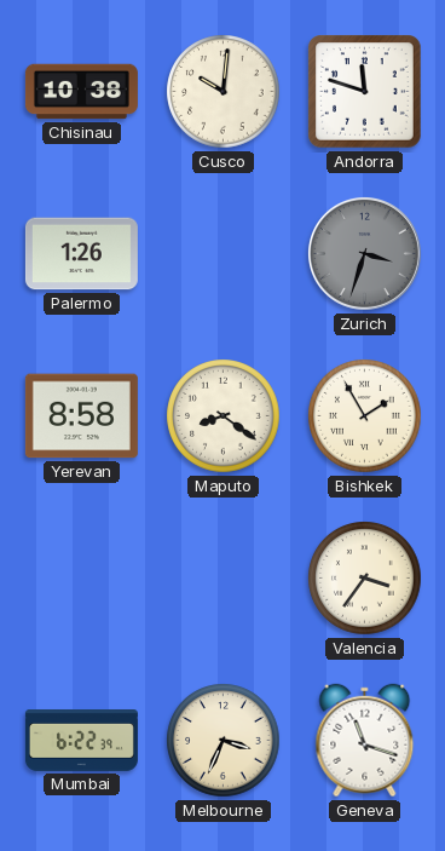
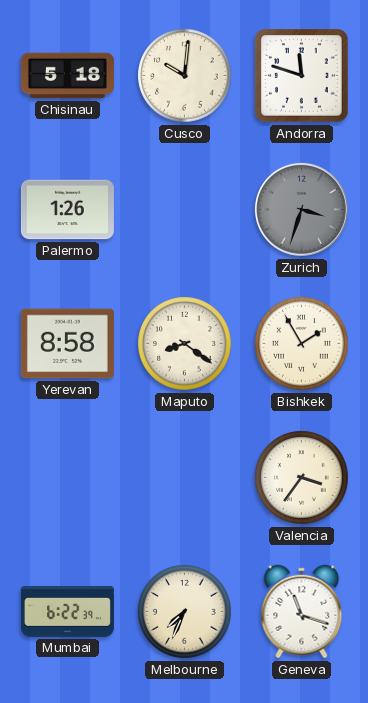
Chisinau: 10:38 -> 5:18 (67, 76)
Melbourne: 3:34 -> 7:34 (185, 612)
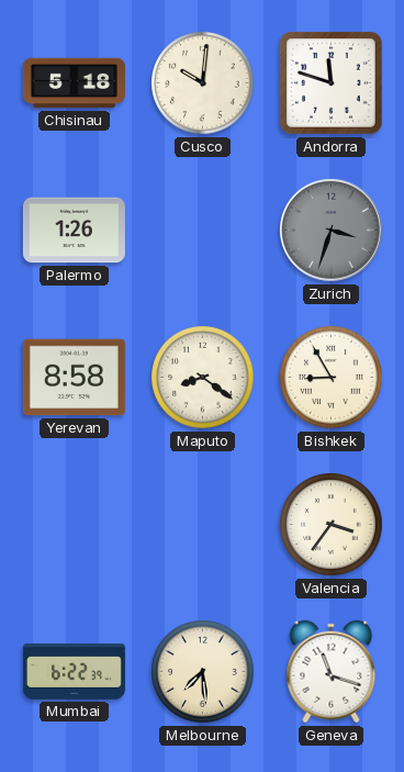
Bishkek: 1:55 -> 8:55 (332, 378)
Melbourne: 7:34 -> 7:29 (203, 672)
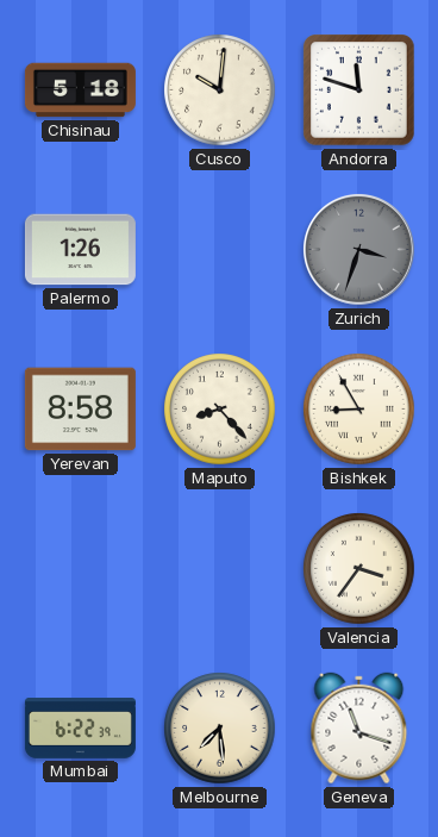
Maputo: 8:21 -> 8:23 (220, 410)
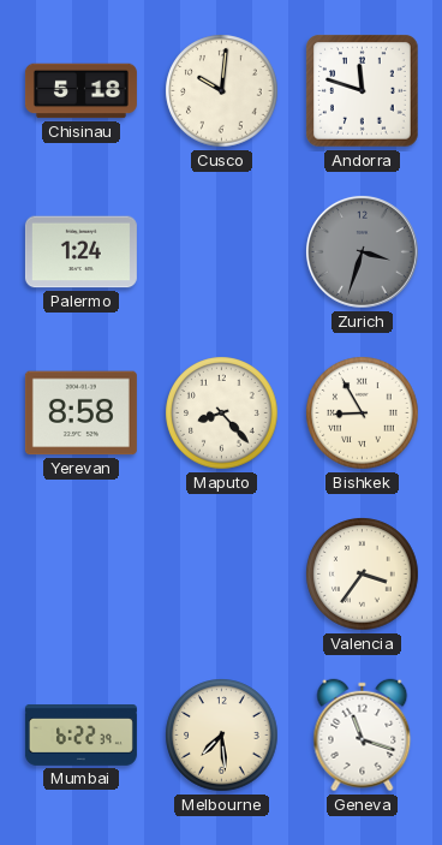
Palermo: 1:26 -> 1:24 (80, 252)
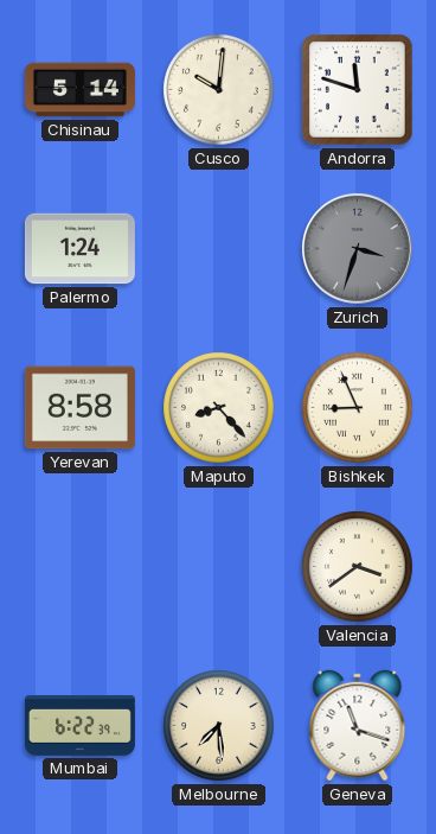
Chisinau: 5:18 -> 5:14 (79, 90)
Bishkek: 8:55 -> 8:56 (358, 408)
Valencia: 3:36 -> 3:39 (358, 567)
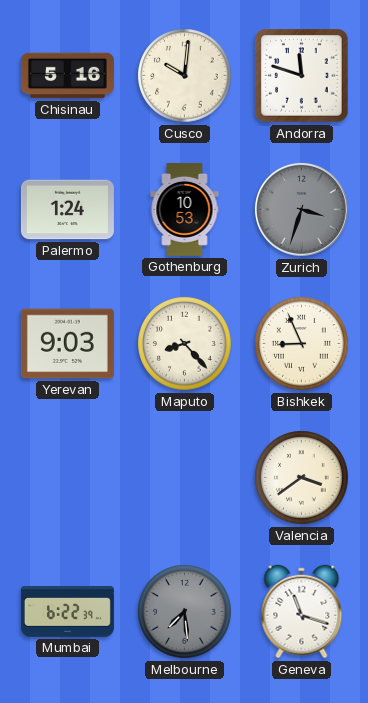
Chisinau: 5:14 -> 5:16 (67, 76)
Gothenburg: none -> 10:53 (185, 209)
Yerevan: 8:58 -> 9:03 (67, 344)
Melbourne dial: cream -> grey (185, 612)
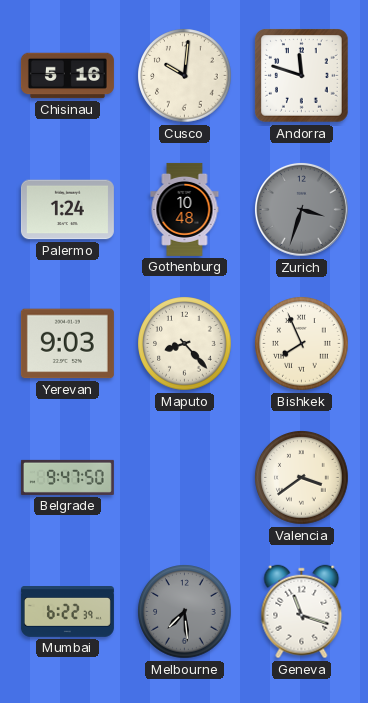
Gothenburg: 10:53 -> 10:48 (185, 209)
Bishkek: 8:56 -> 7:56 (302, 344)
Belgrade: none -> 9:47 (67, 477)
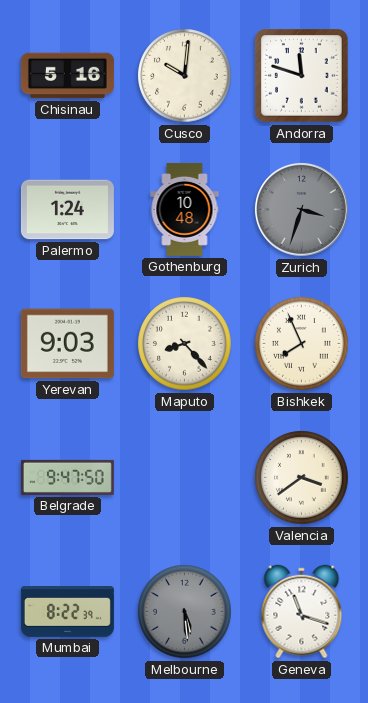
Mumbai: 6:22 -> 8:22 (67, 612)
Melbourne: 7:29 -> 5:29 (185, 612)
